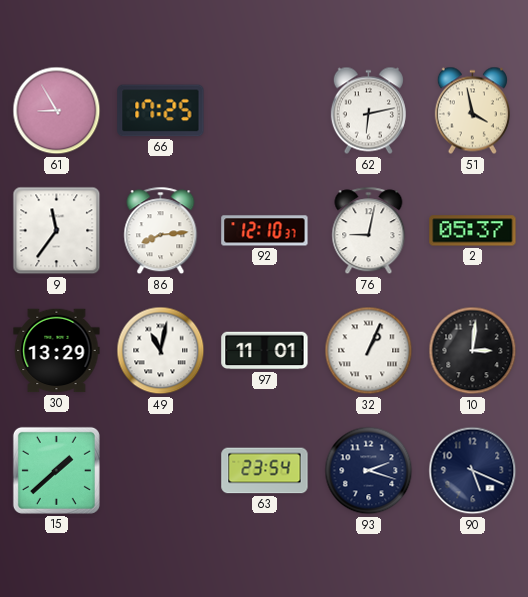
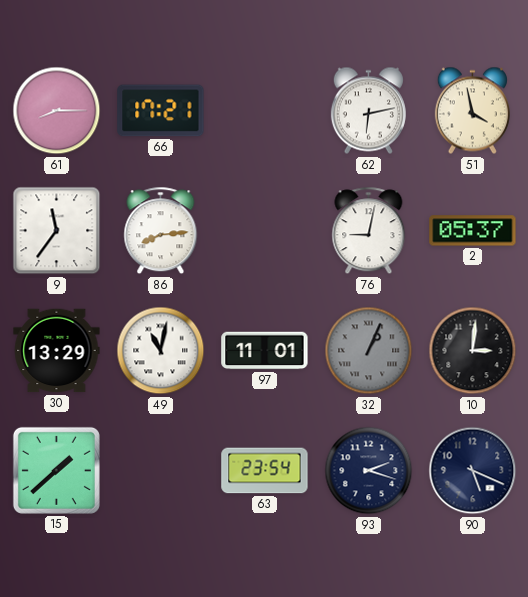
61: 8:55 -> 8:15 (57, 111)
66: 17:25 -> 17:21 (161, 111)
92: 12:10 -> none (265, 231)
32 dial: white -> grey (369, 351)
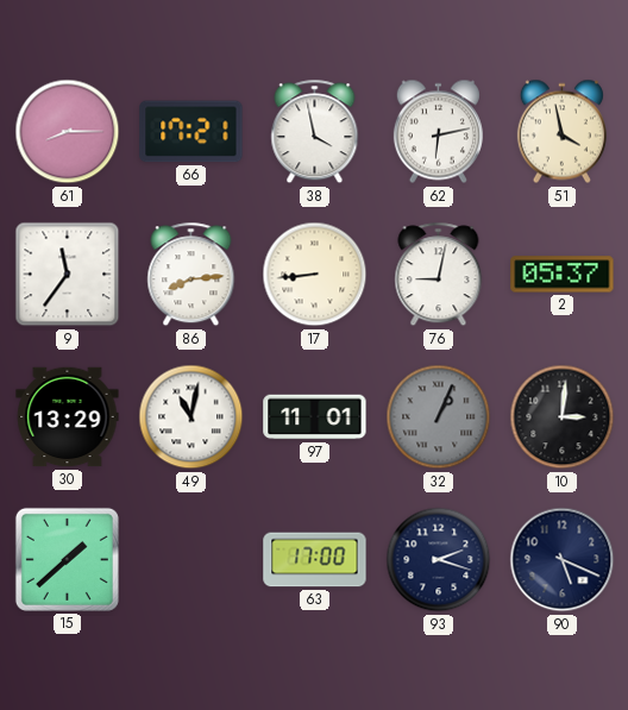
38: none -> 3:58 (315, 132)
17: none -> 8:44 (315, 275)
63: 23:54 -> 17:00 (315, 560)
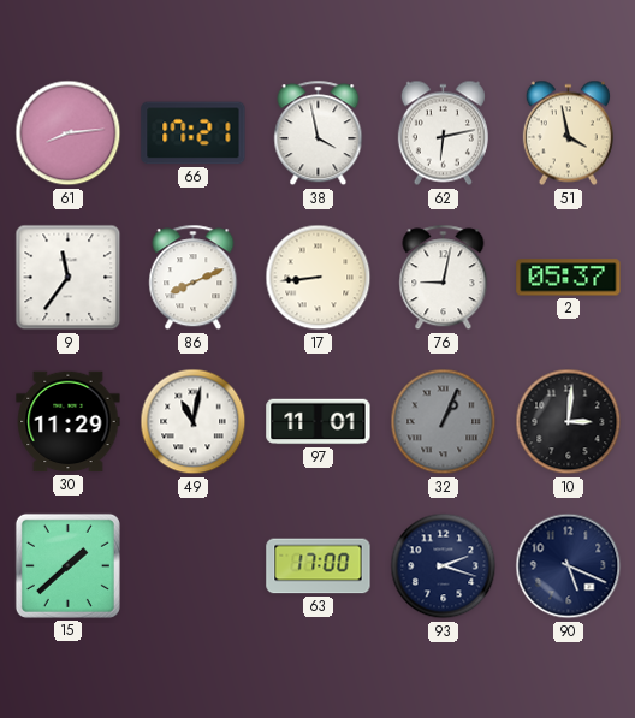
61: 8:15 -> 8:14 (69, 133)
86: 8:14 -> 8:11 (194, 278)
30: 13:29 -> 11:29 (69, 422)
